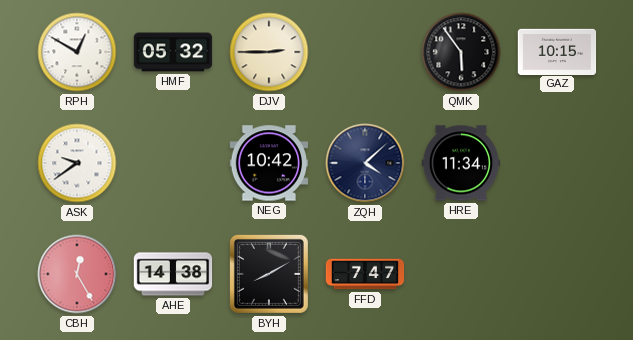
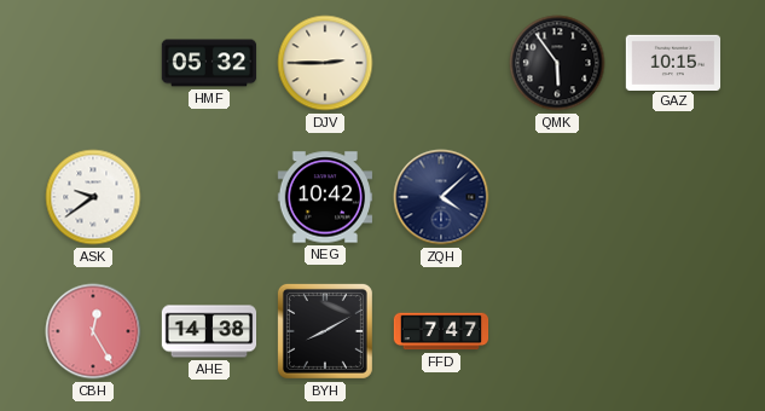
RPH: 12:50 -> none (77, 52)
HRE: 11:34 -> none (461, 163)
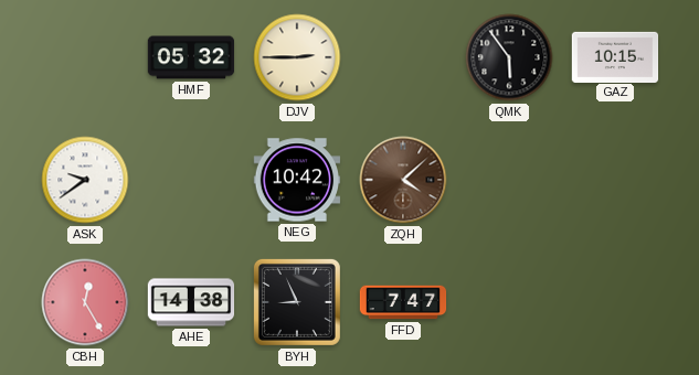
ZQH dial: navy -> brown (403, 180)
BYH: 8:10 -> 8:56 (297, 302)
